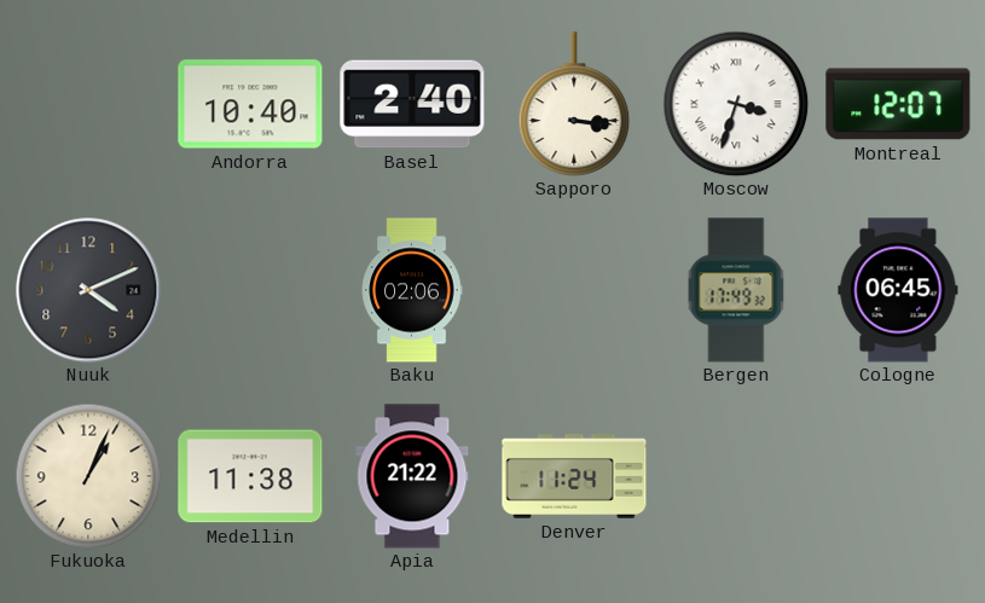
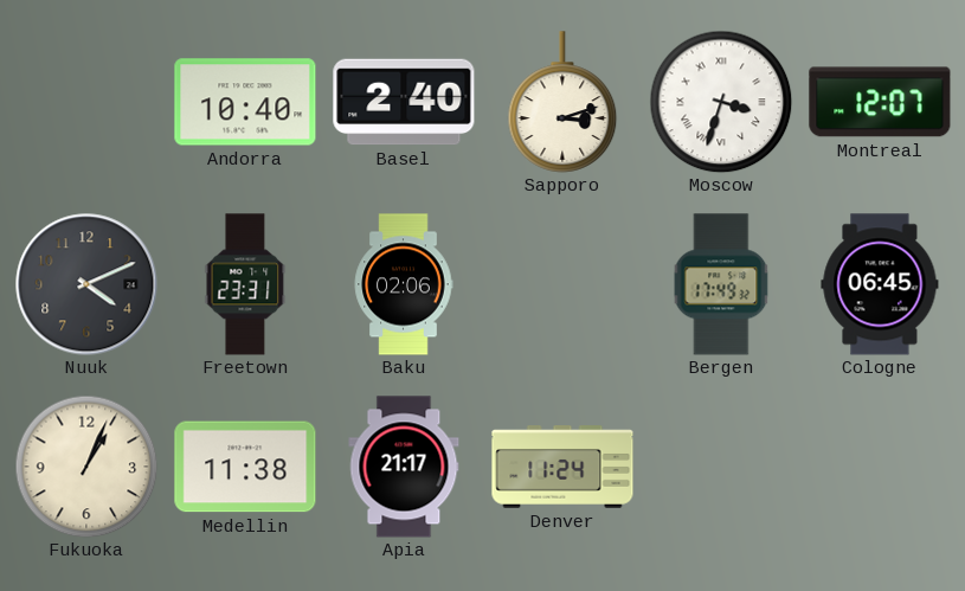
Sapporo: 3:16 -> 3:12 (562, 102)
Freetown: none -> 23:31 (245, 284)
Apia: 21:22 -> 21:17 (404, 467)
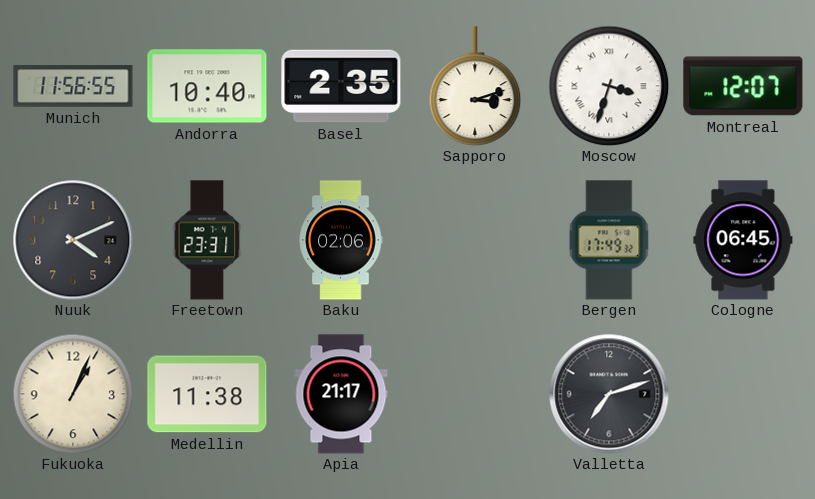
Munich: none -> 11:56 (73, 86)
Basel: 2:40 -> 2:35 (341, 86)
Denver: 11:24 -> none (562, 467)
Valletta: none -> 7:12 (609, 394)
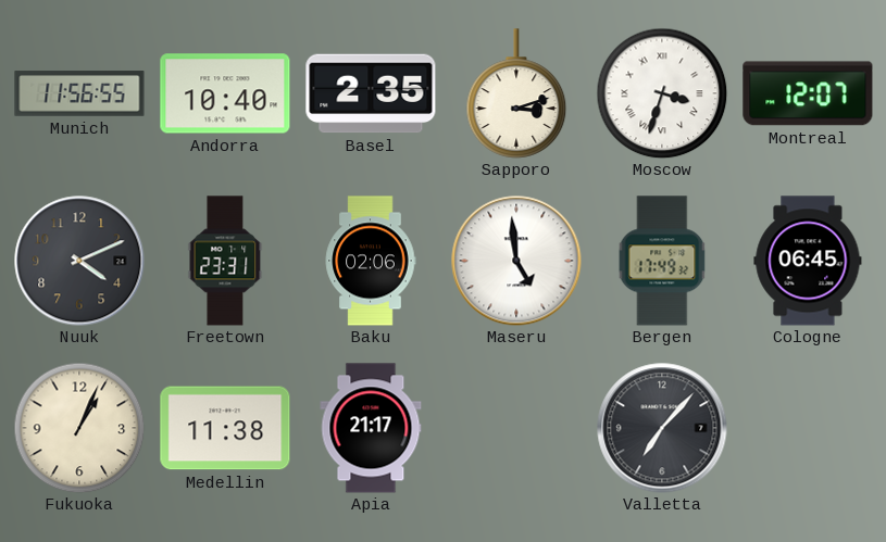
Maseru: none -> 4:59 (516, 261)
Valletta: 7:12 -> 7:07 (662, 428)
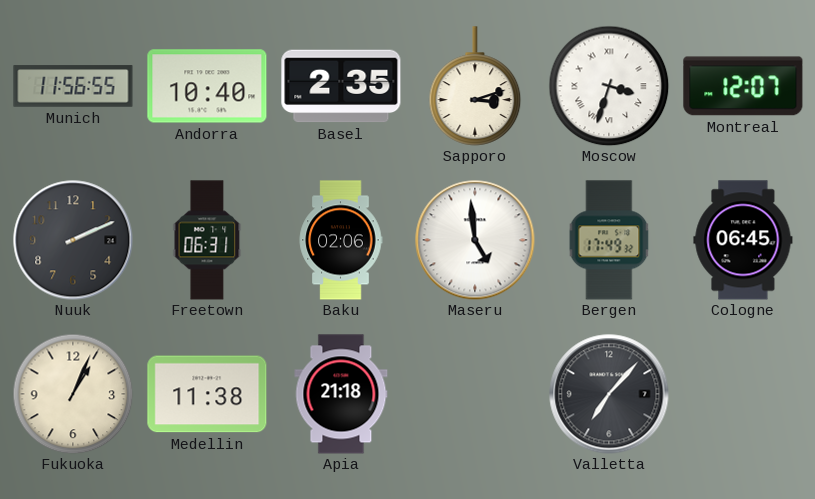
Nuuk: 4:11 -> 2:11 (73, 240)
Freetown: 23:31 -> 06:31 (207, 240)
Apia: 21:17 -> 21:18 (341, 394)
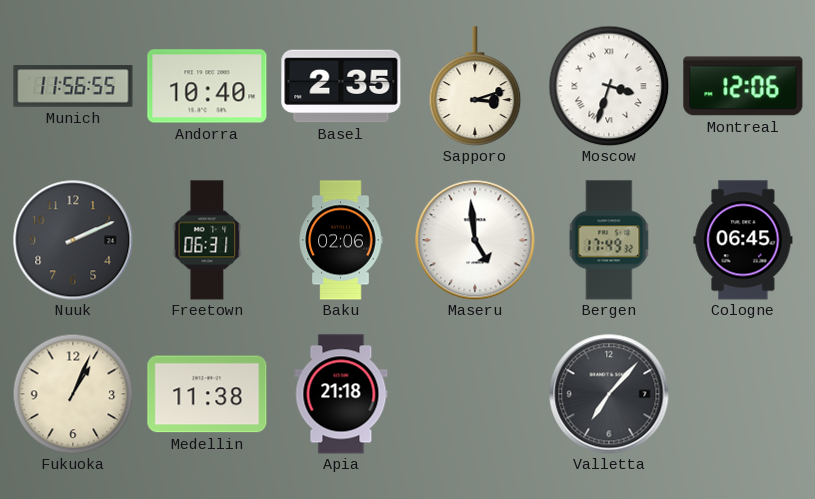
Montreal: 12:07 -> 12:06 (743, 86)
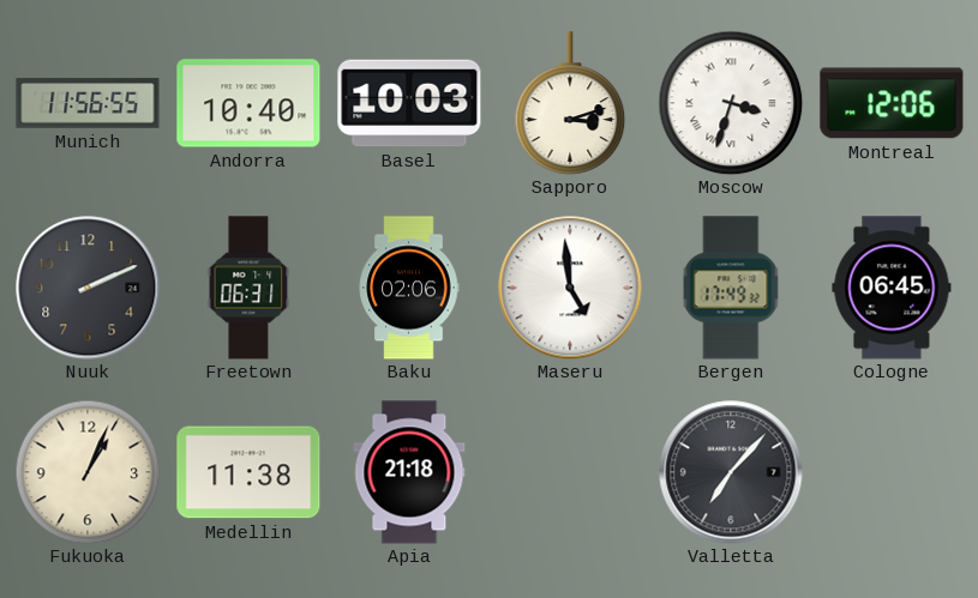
Basel: 2:35 -> 10:03 (409, 103)
